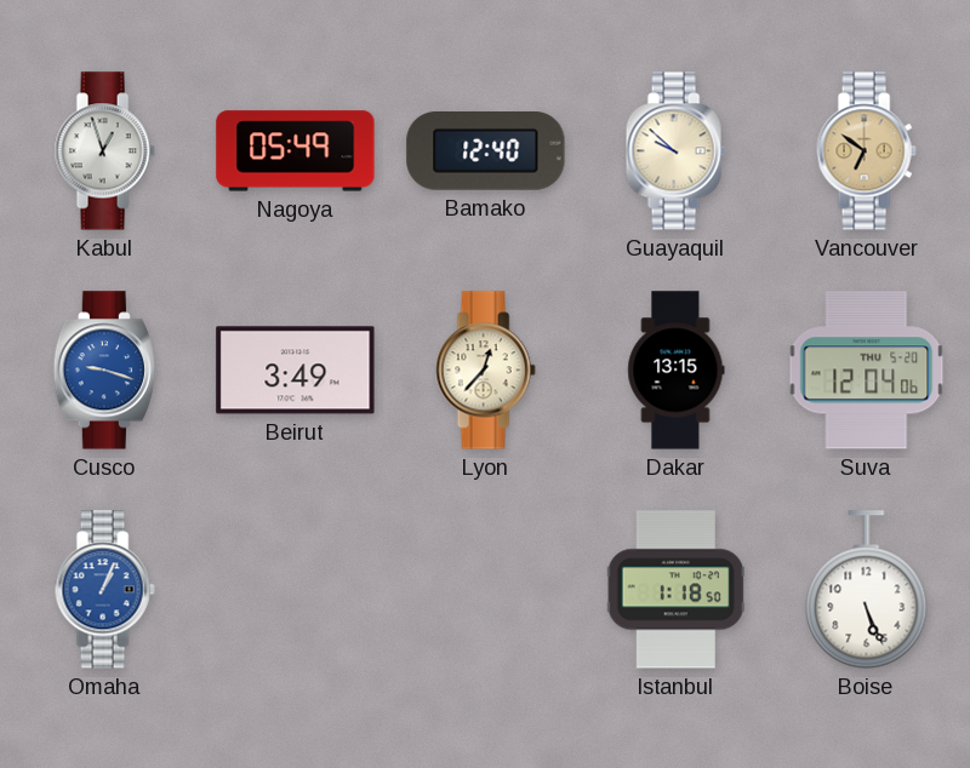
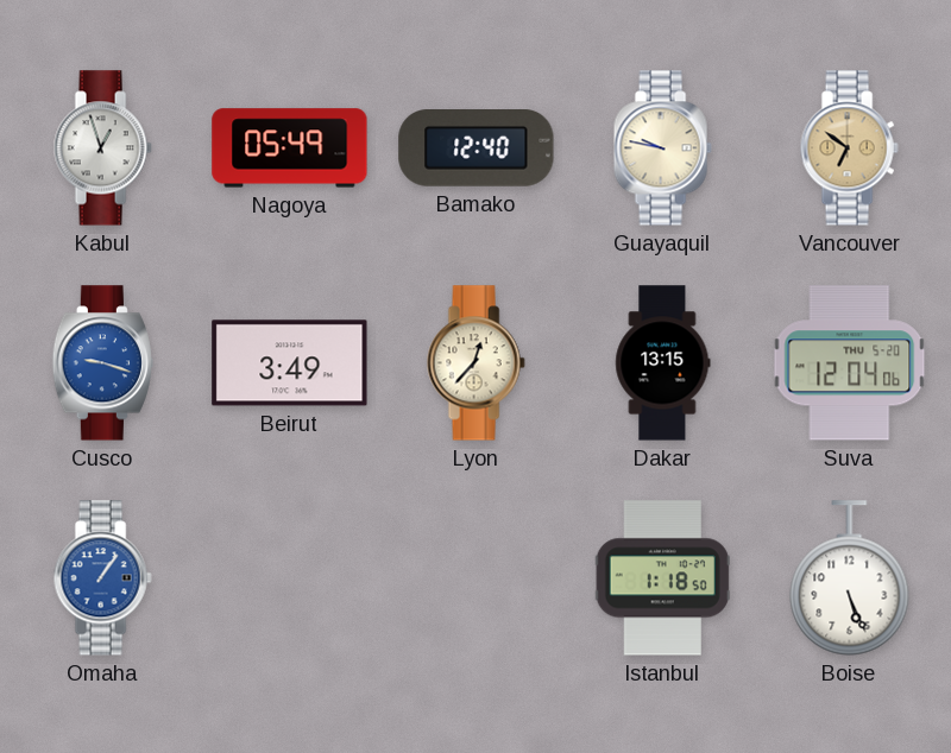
Guayaquil: 9:52 -> 9:47 (662, 148)
Omaha: 1:04 -> 1:06 (102, 578)
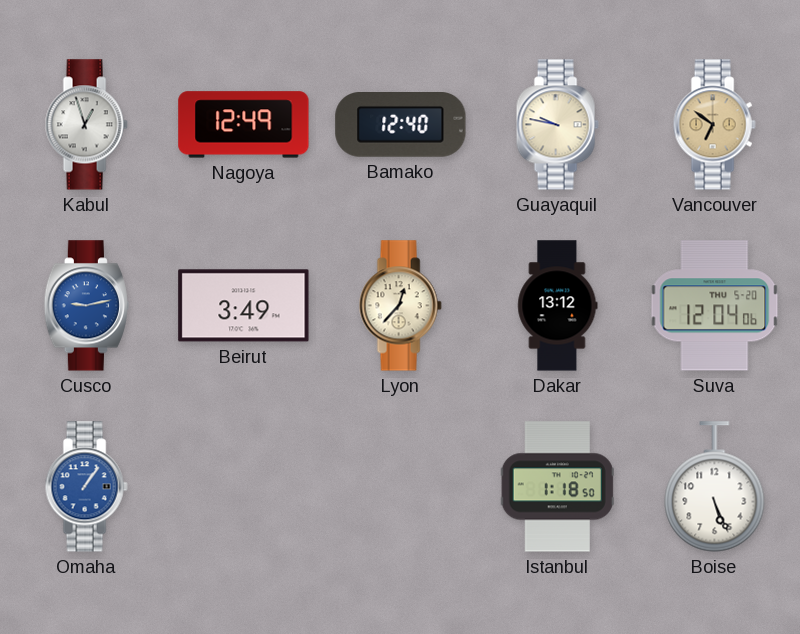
Nagoya: 05:49 -> 12:49 (244, 125)
Cusco: 9:18 -> 9:13 (86, 306)
Dakar: 13:15 -> 13:12 (558, 306)
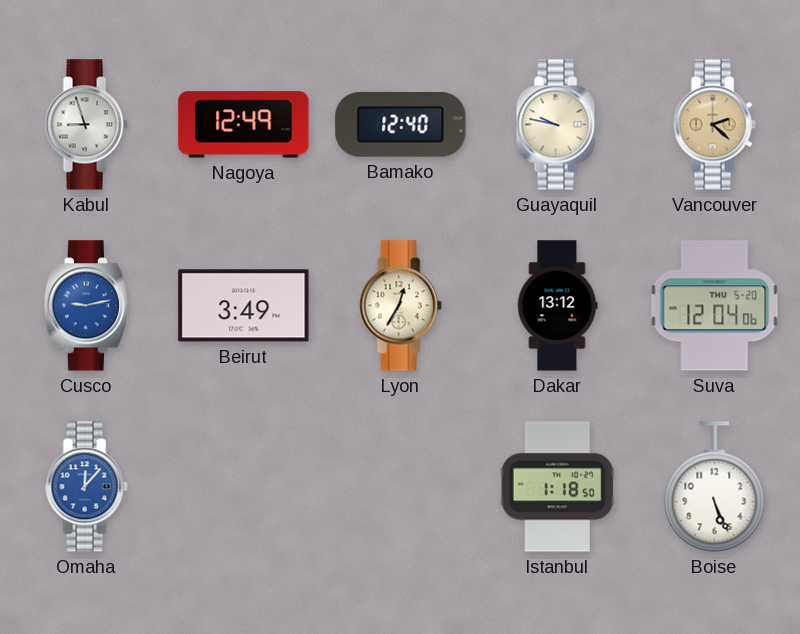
Kabul: 12:57 -> 8:57 (86, 125)
Vancouver: 6:51 -> 2:22 (714, 125)
Lyon: 12:37 -> 12:35 (400, 306)
Omaha: 1:06 -> 12:07 (86, 487)
